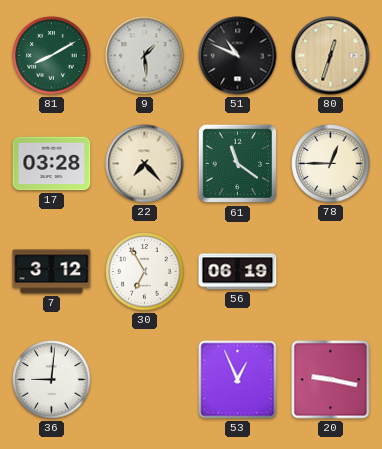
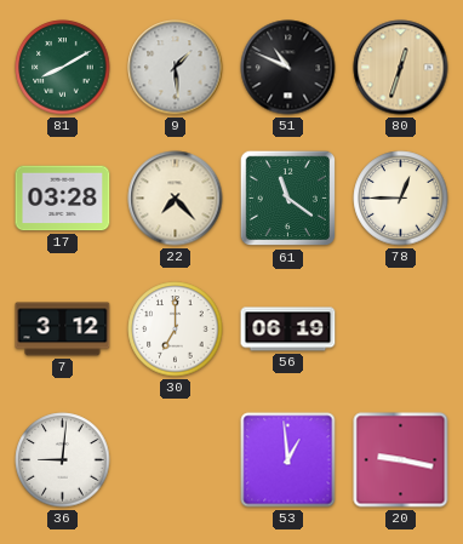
30: 6:55 -> 7:00 (176, 330)
53: 12:56 -> 12:59 (288, 460)
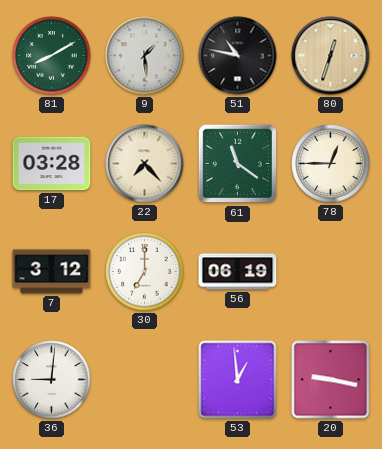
51: 10:49 -> 10:47 (238, 56)
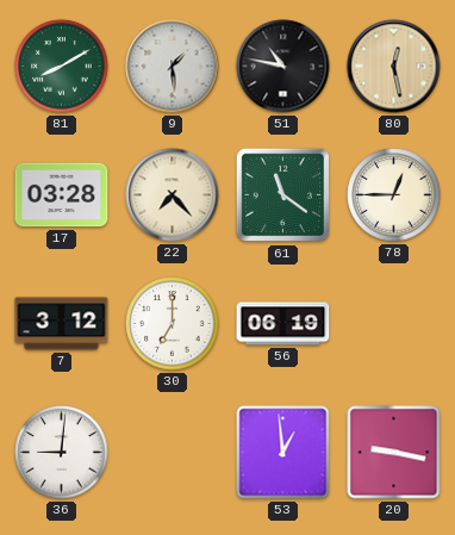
80: 12:33 -> 12:28 (394, 67)
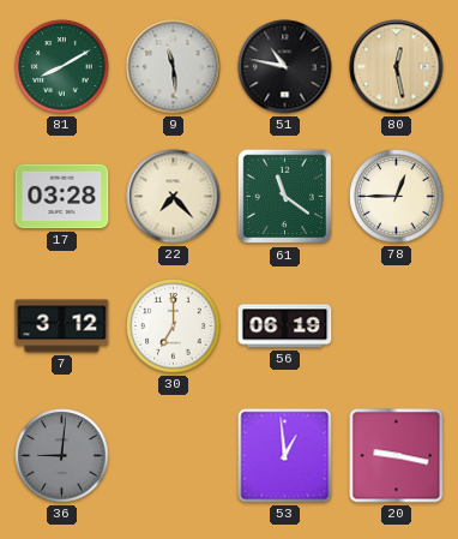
9: 1:29 -> 11:29 (174, 67)
36 dial: white -> grey (62, 456)
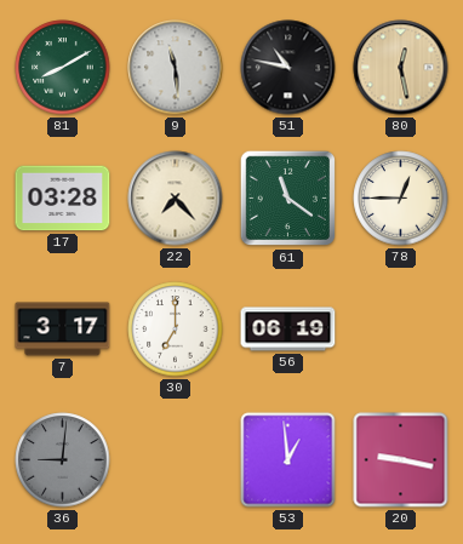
7: 3:12 -> 3:17 (63, 330)
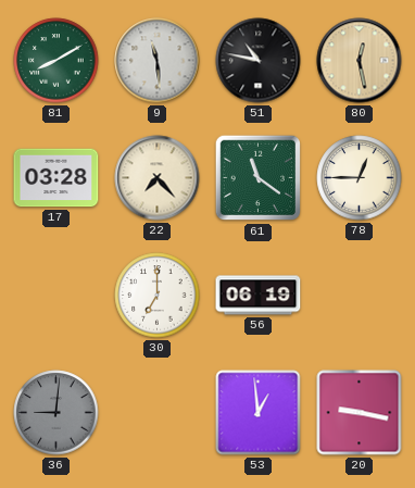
7: 3:17 -> none (63, 330)
